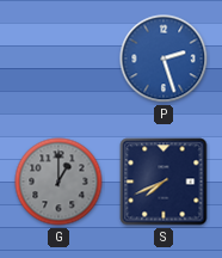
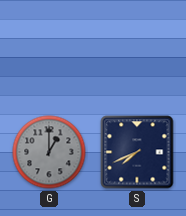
P: 2:27 -> none (164, 59)
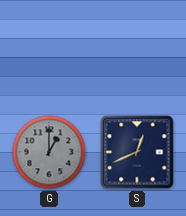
S: 7:41 -> 12:41 (137, 152)
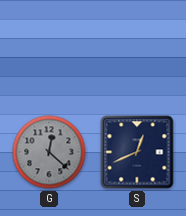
G: 1:00 -> 12:22 (49, 152)
